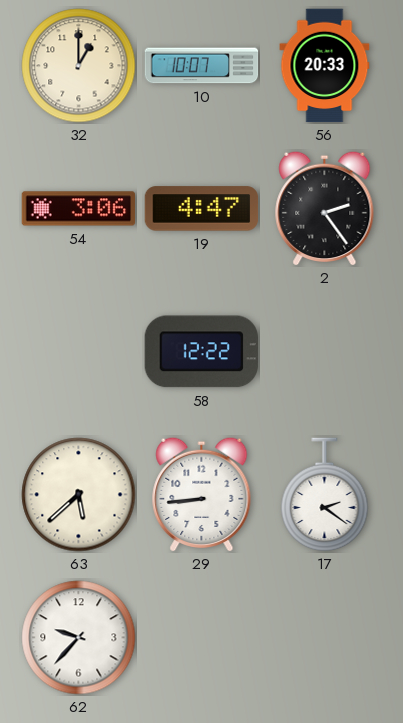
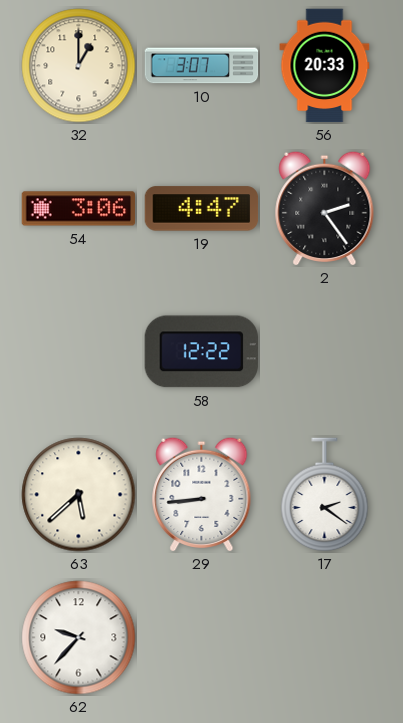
10: 10:07 -> 3:07 (202, 66)
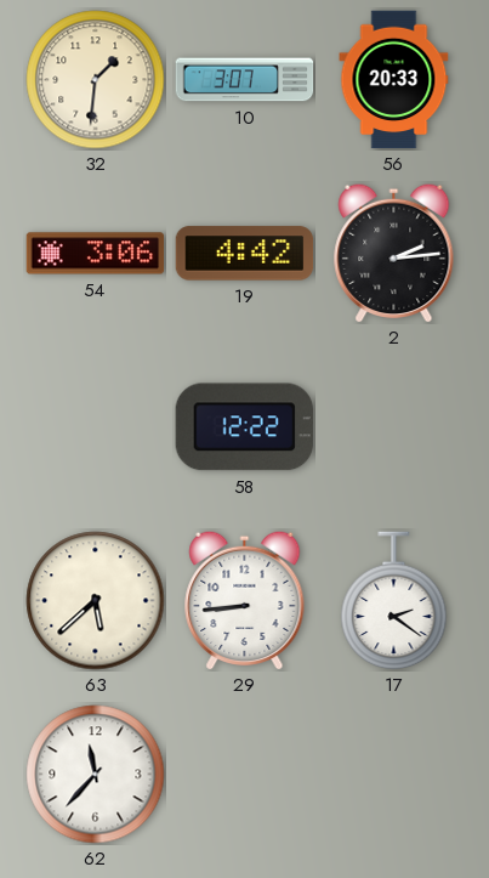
32: 1:00 -> 1:31 (96, 80)
19: 4:47 -> 4:42 (245, 254)
2: 2:24 -> 2:14 (394, 253)
62: 9:37 -> 11:37 (96, 775)
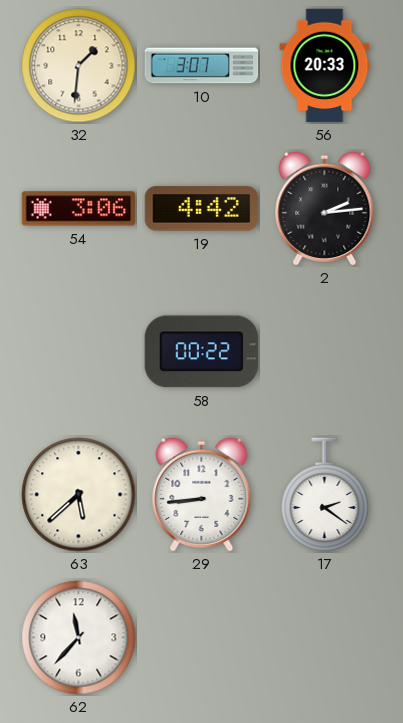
58: 12:22 -> 00:22 (201, 352)
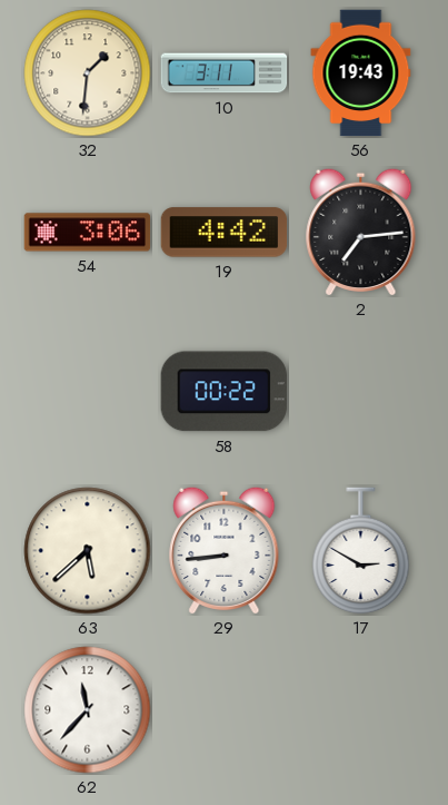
10: 3:07 -> 3:11 (225, 73)
56: 20:33 -> 19:43 (361, 73)
2: 2:14 -> 7:14 (361, 232)
17: 2:21 -> 2:50 (361, 551)
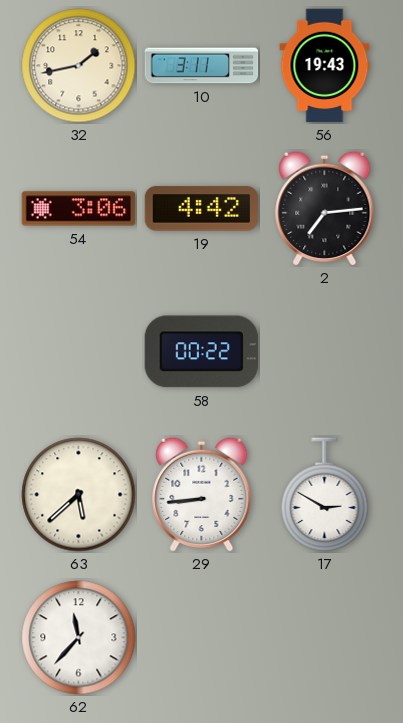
32: 1:31 -> 1:43 (79, 66)
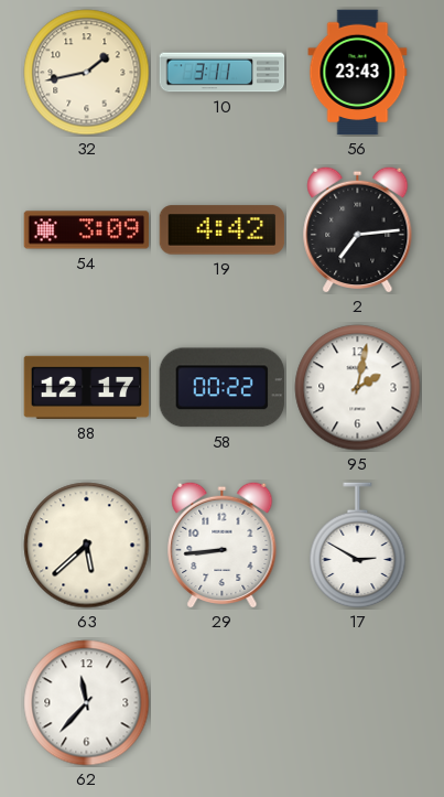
56: 19:43 -> 23:43 (358, 73)
54: 3:06 -> 3:09 (87, 230)
88: none -> 12:17 (87, 387)
95: none -> 2:02 (358, 388)
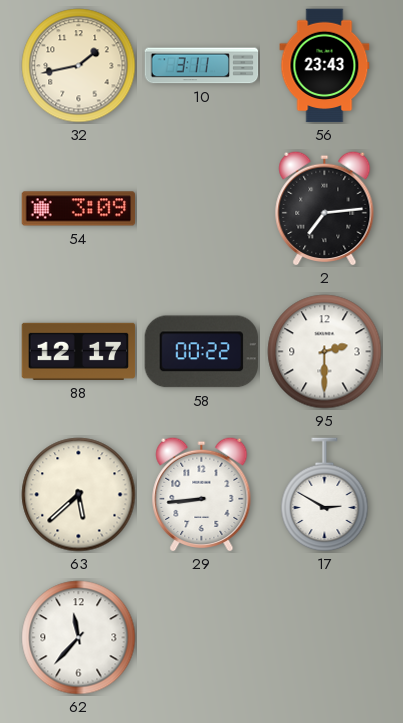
19: 4:42 -> none (223, 230)
95: 2:02 -> 2:30 (325, 352)
